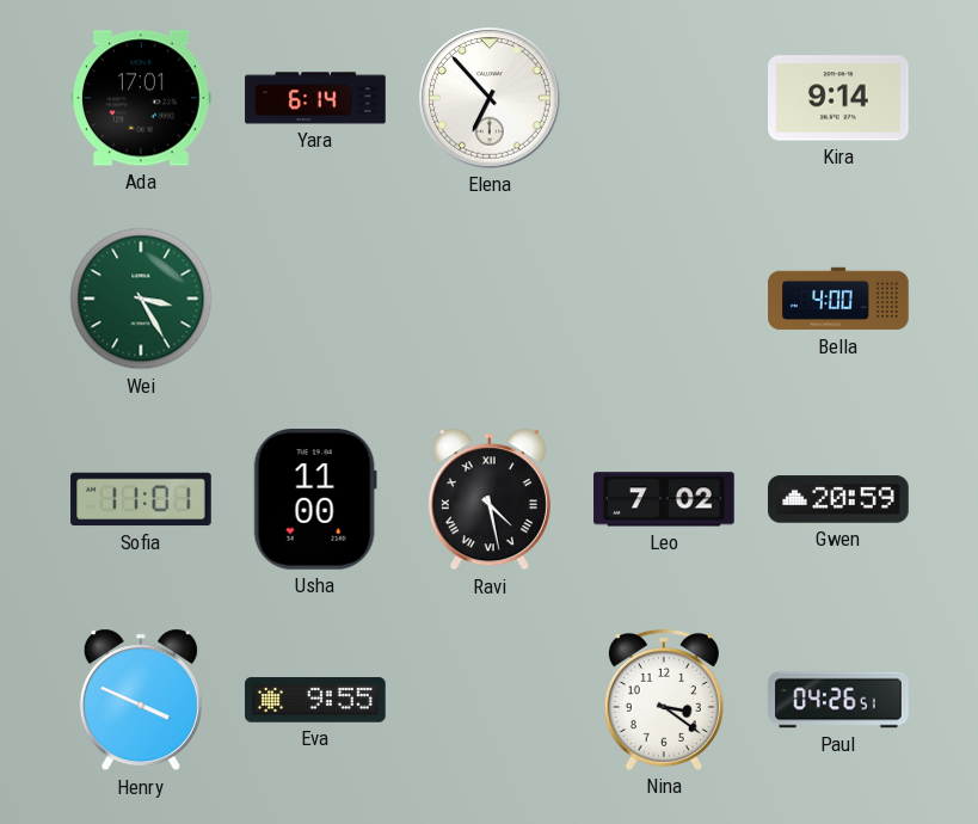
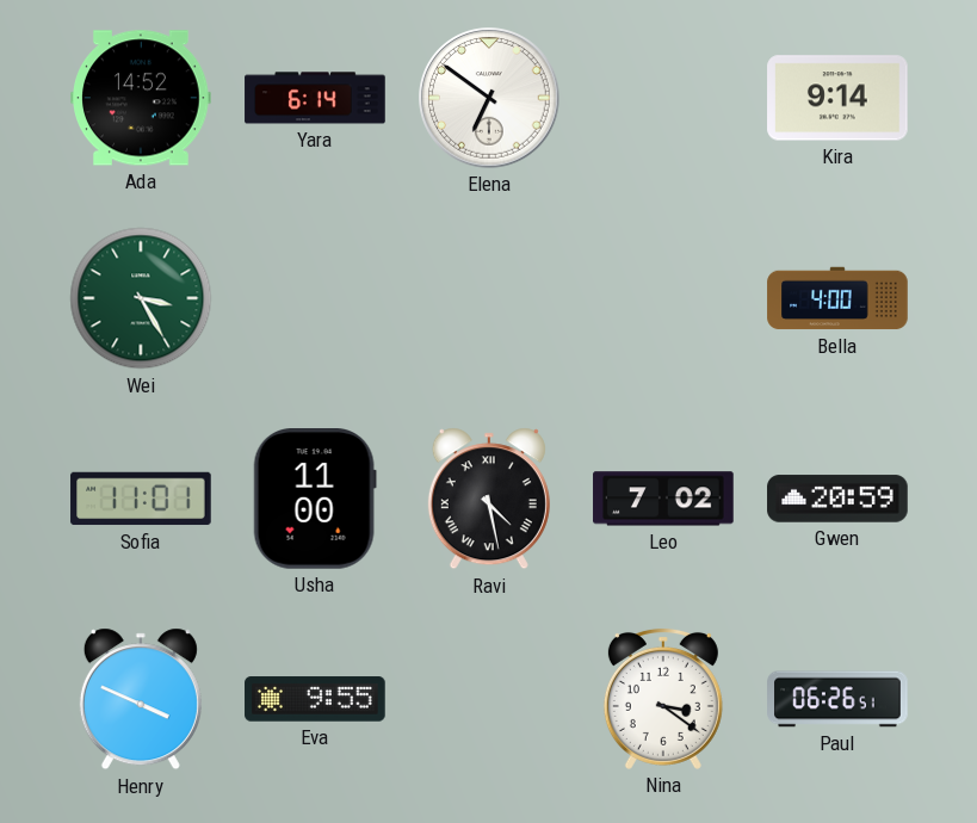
Ada: 17:01 -> 14:52 (142, 98)
Elena: 6:53 -> 6:51 (489, 98)
Paul: 04:26 -> 06:26 (837, 699)
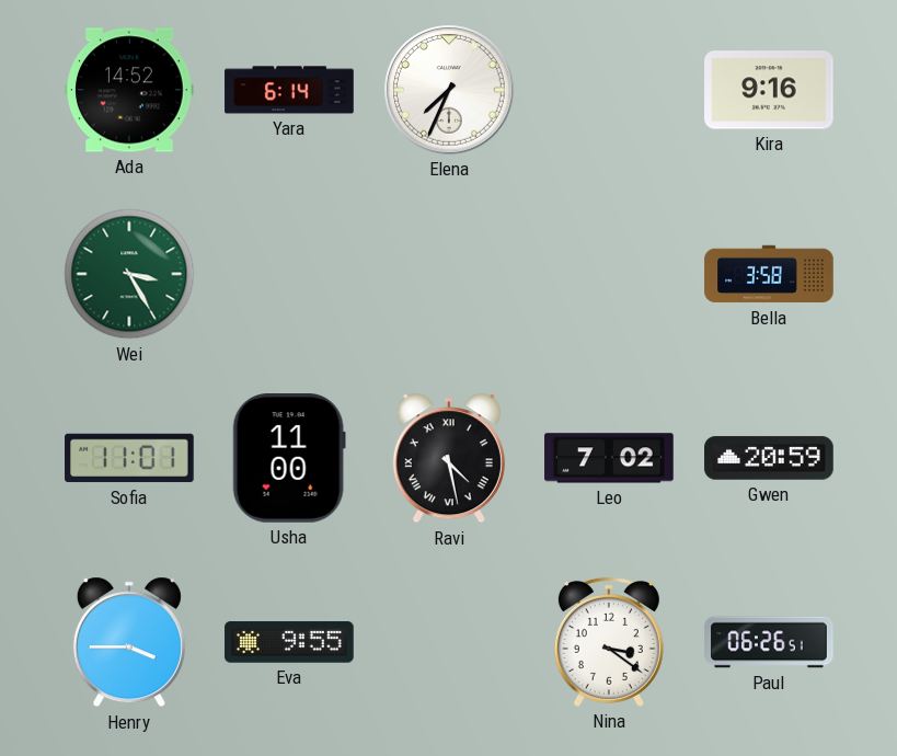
Elena: 6:51 -> 7:34 (449, 90)
Kira: 9:14 -> 9:16 (769, 90)
Bella: 4:00 -> 3:58 (769, 274)
Henry: 3:49 -> 3:45 (129, 642)
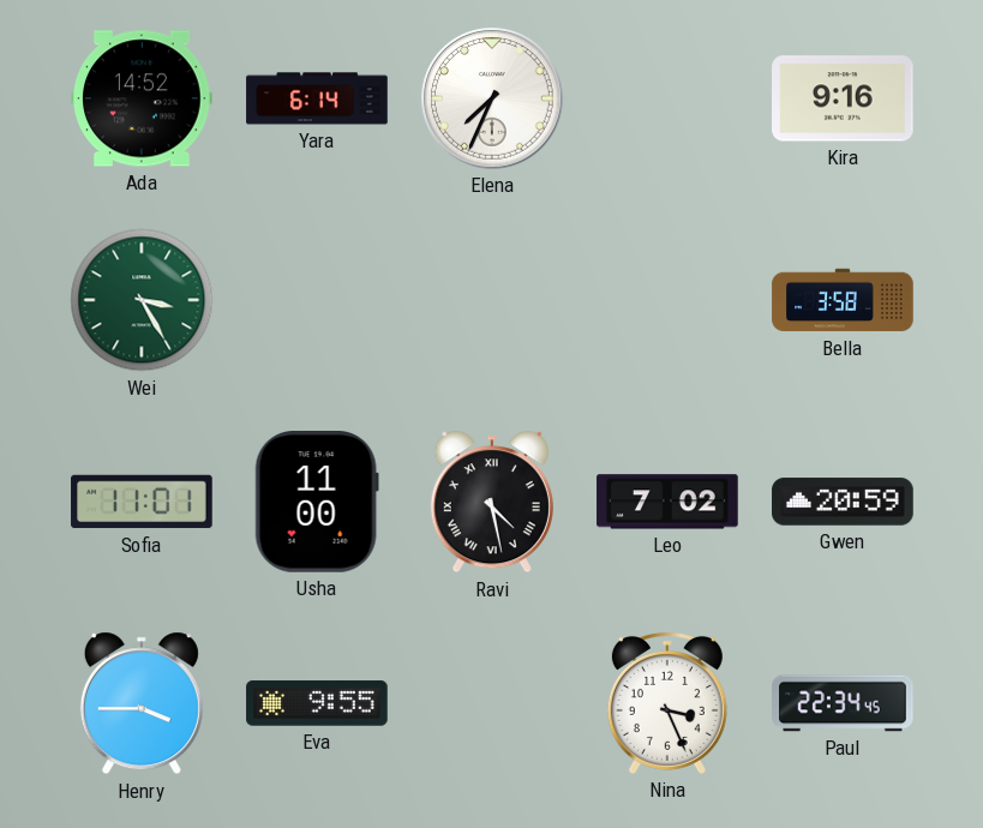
Nina: 3:21 -> 3:26 (667, 703)
Paul: 06:26 -> 22:34 (843, 703)
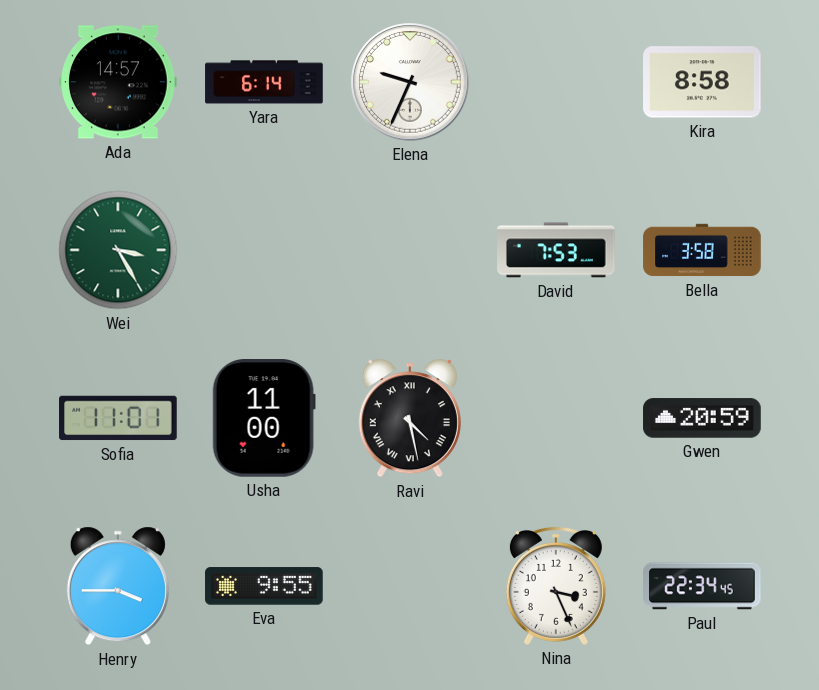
Ada: 14:52 -> 14:57 (119, 82)
Elena: 7:34 -> 9:34 (410, 82)
Kira: 9:16 -> 8:58 (702, 82)
David: none -> 7:53 (556, 250)
Leo: 7:02 -> none (667, 502)
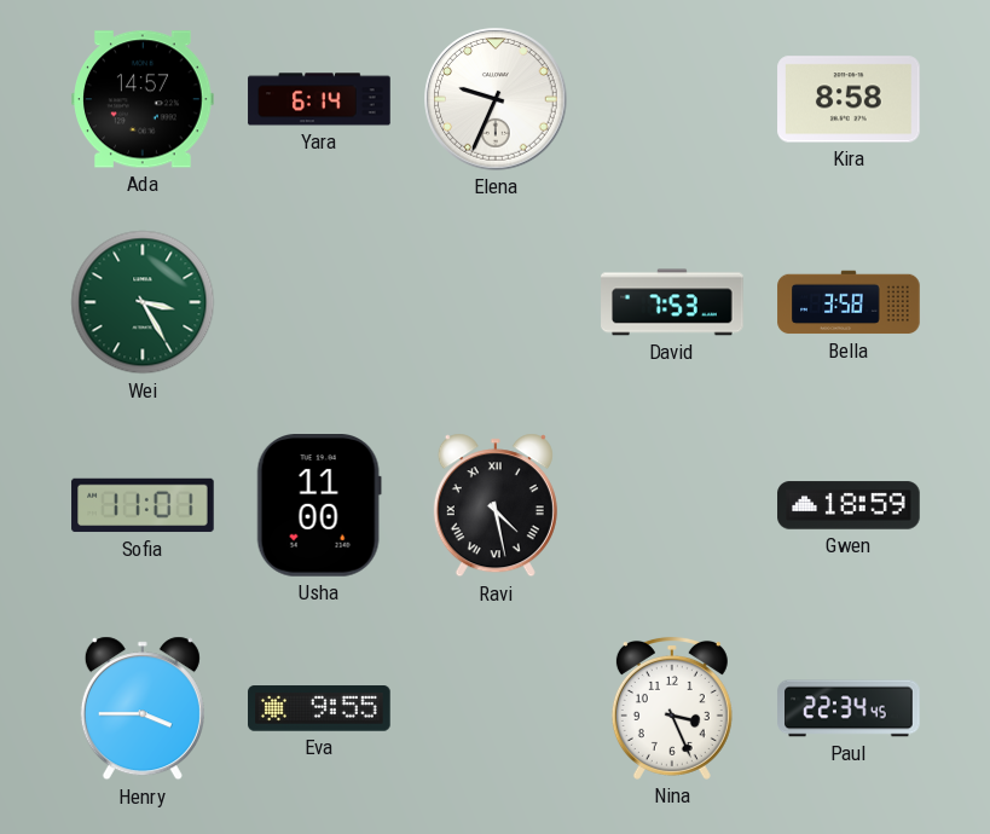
Gwen: 20:59 -> 18:59 (849, 505)
